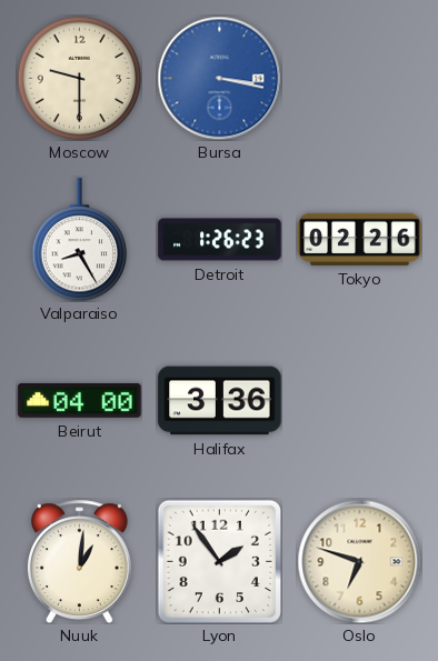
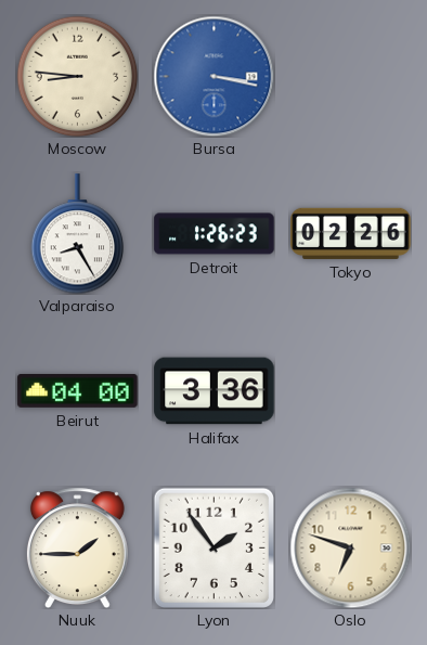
Moscow: 9:30 -> 8:46 (77, 76)
Nuuk: 1:01 -> 1:45 (77, 547)
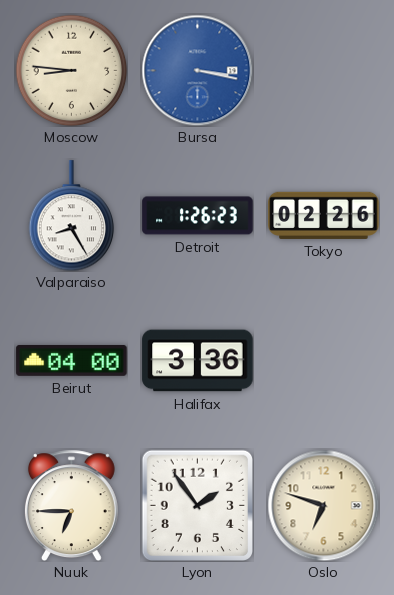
Nuuk: 1:45 -> 6:45 (71, 505)
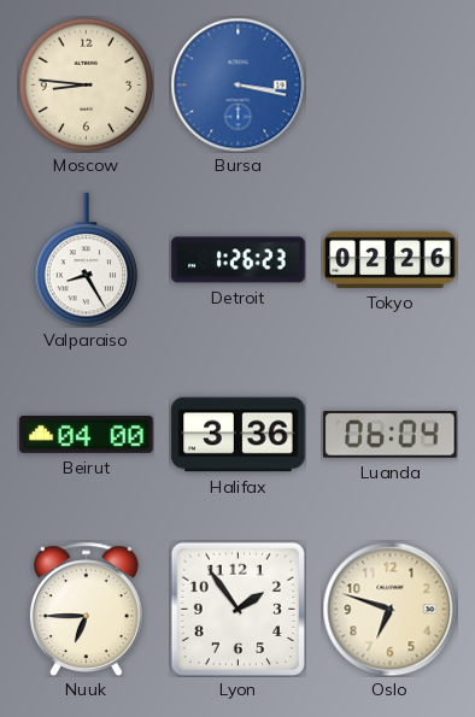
Luanda: none -> 06:04 (391, 435)
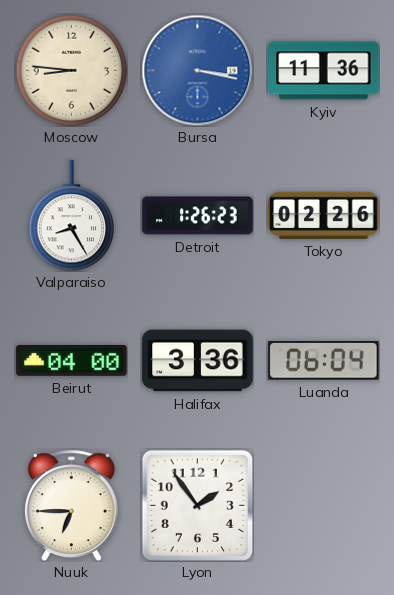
Kyiv: none -> 11:36 (324, 71)
Oslo: 6:48 -> none (389, 609)
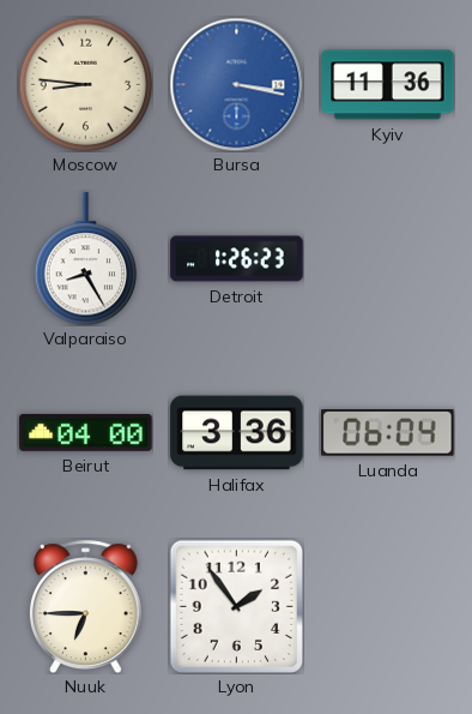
Tokyo: 02:26 -> none (324, 215)
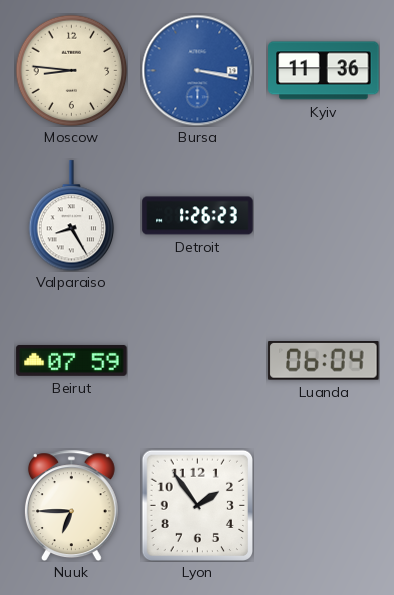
Beirut: 04:00 -> 07:59 (72, 360)
Halifax: 3:36 -> none (237, 433)
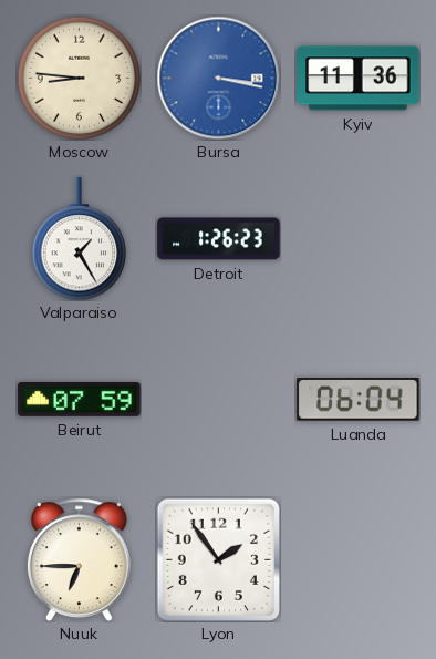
Valparaiso: 8:25 -> 1:25 (80, 239)
